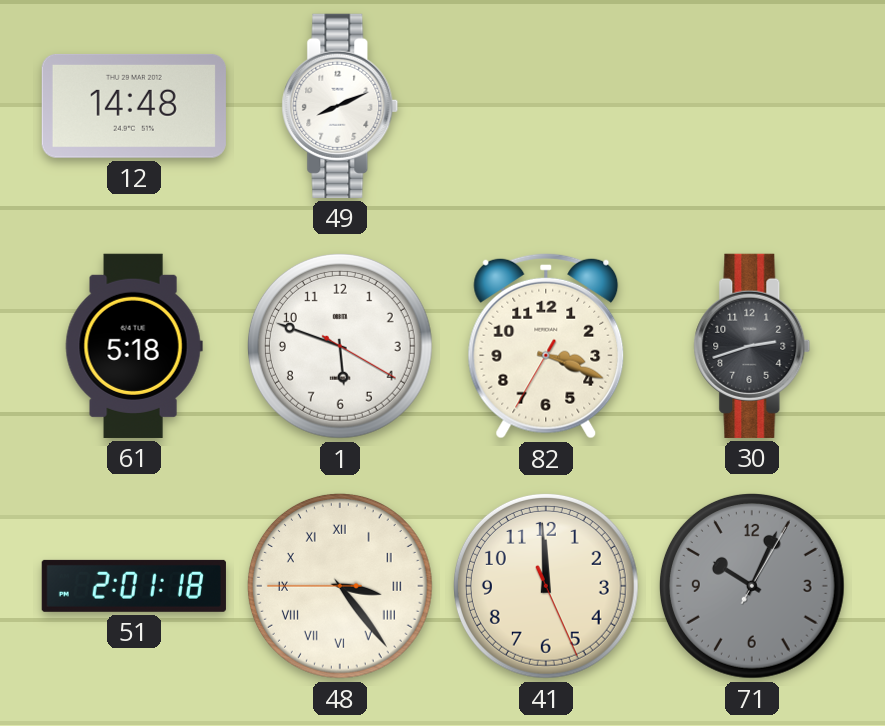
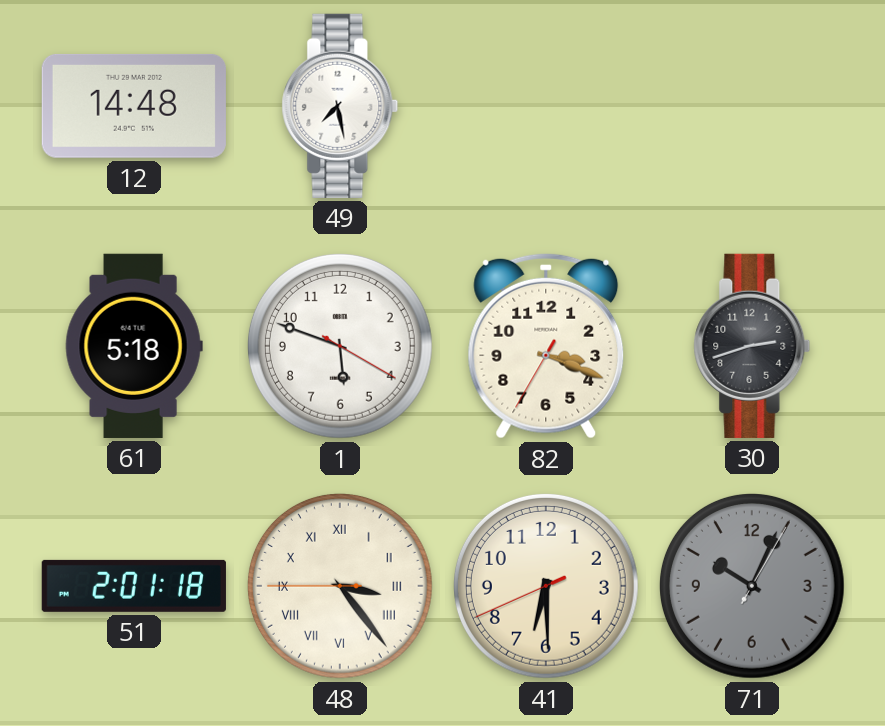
49: 8:11 -> 7:28 (340, 106)
41: 11:59 -> 6:29 (546, 586)
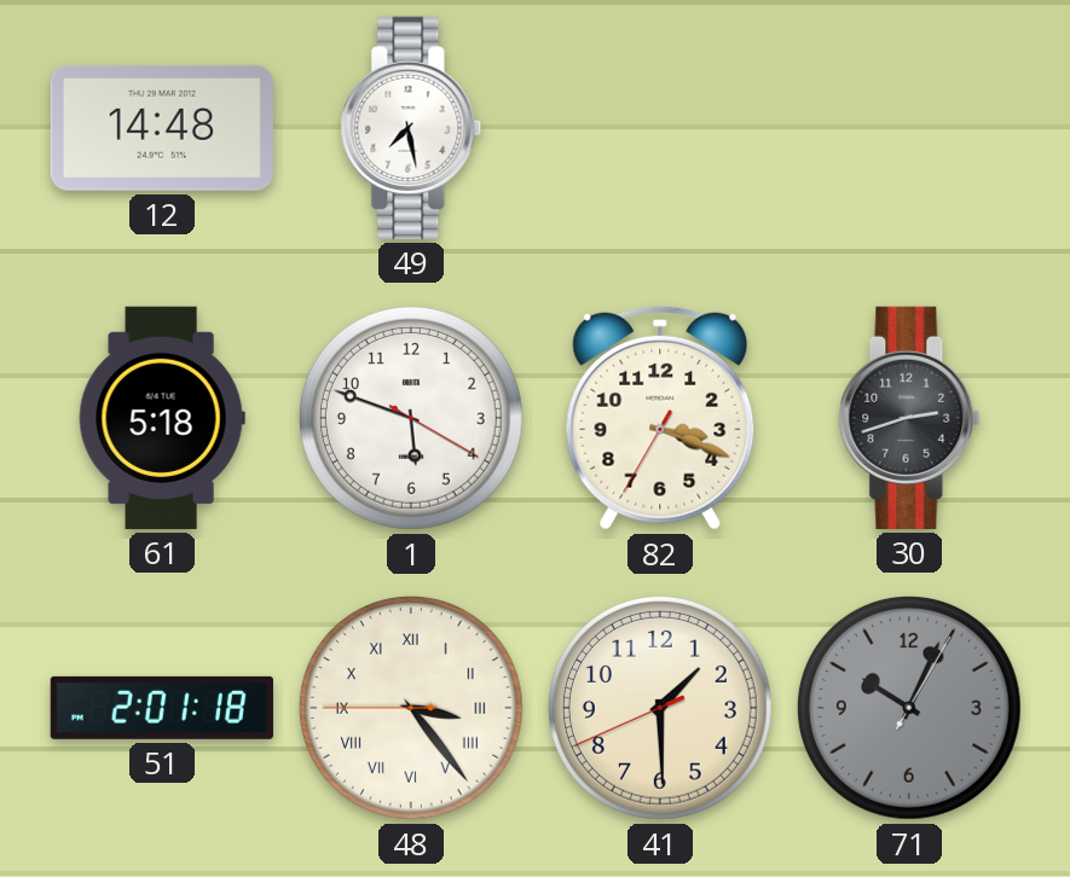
41: 6:29 -> 1:29 (660, 708)
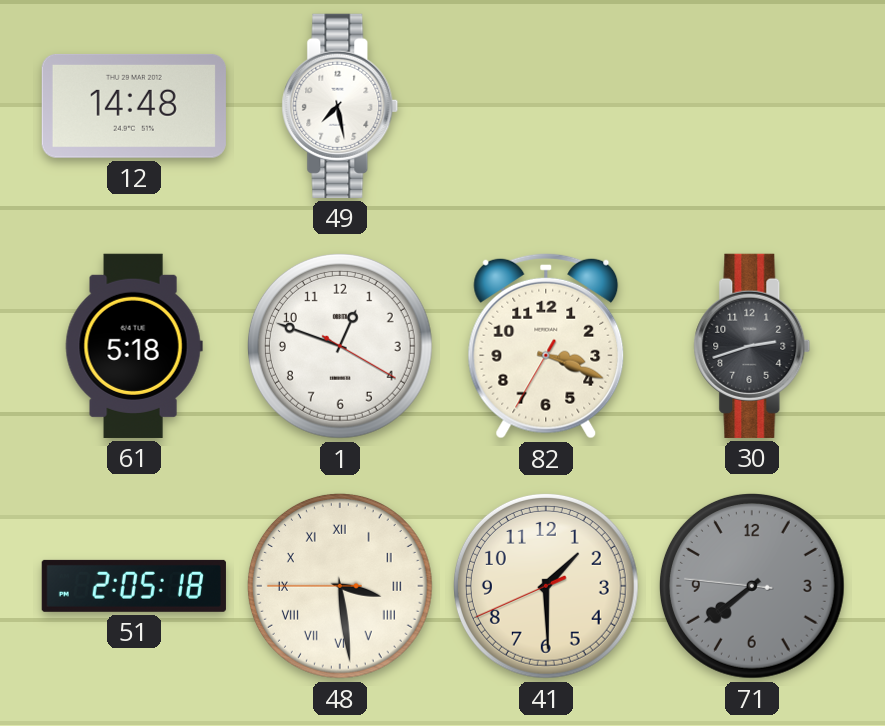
1: 5:48 -> 12:48 (340, 346)
51: 2:01 -> 2:05 (134, 586)
48: 3:23 -> 3:28 (340, 586)
71: 10:04 -> 7:38 (752, 586)
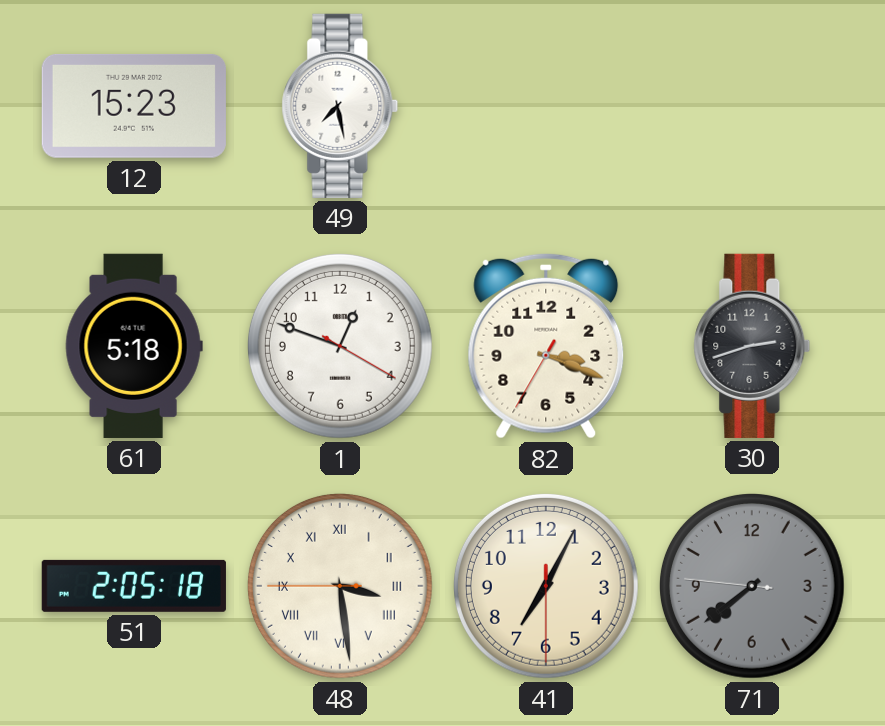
12: 14:48 -> 15:23 (134, 106)
41: 1:29 -> 7:04 (546, 586)
